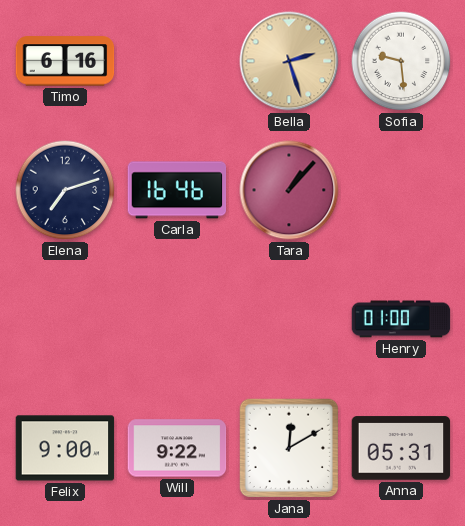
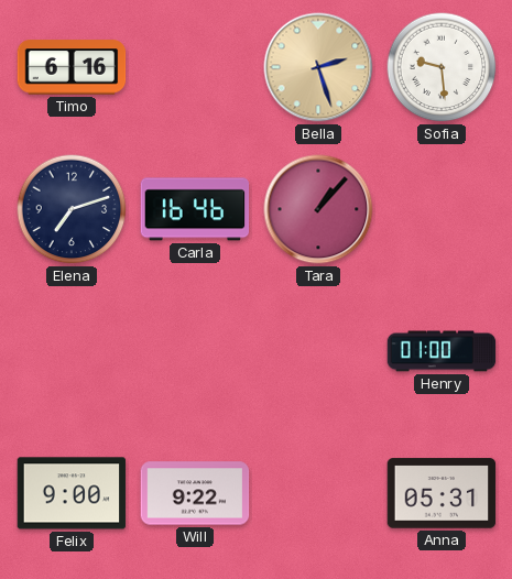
Jana: 12:10 -> none (289, 448)
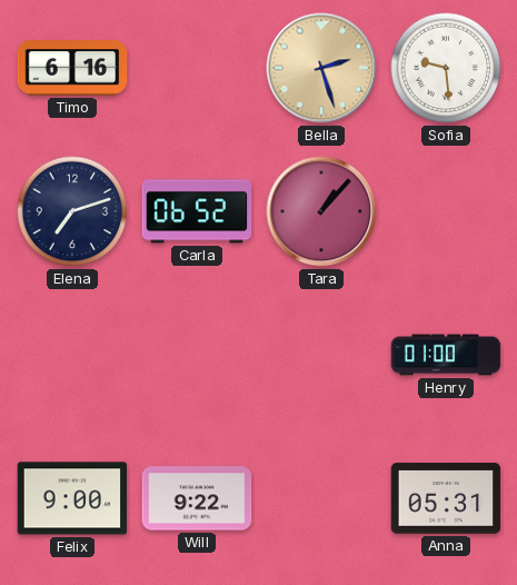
Carla: 16:46 -> 06:52 (197, 211)
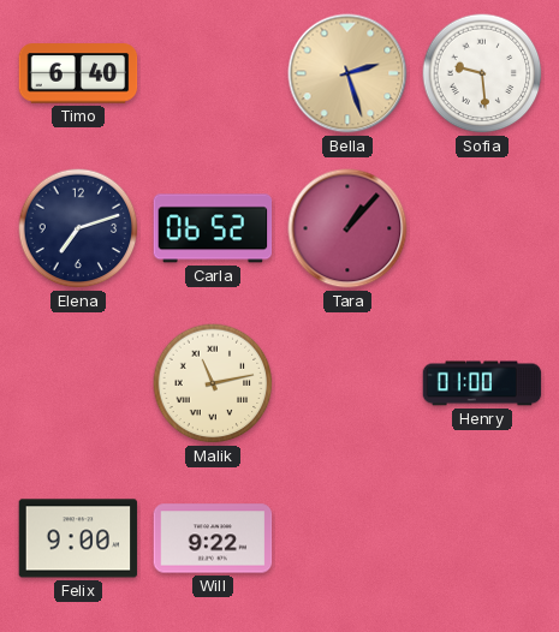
Timo: 6:16 -> 6:40 (78, 73)
Malik: none -> 11:13 (213, 383)
Anna: 05:31 -> none (446, 498)
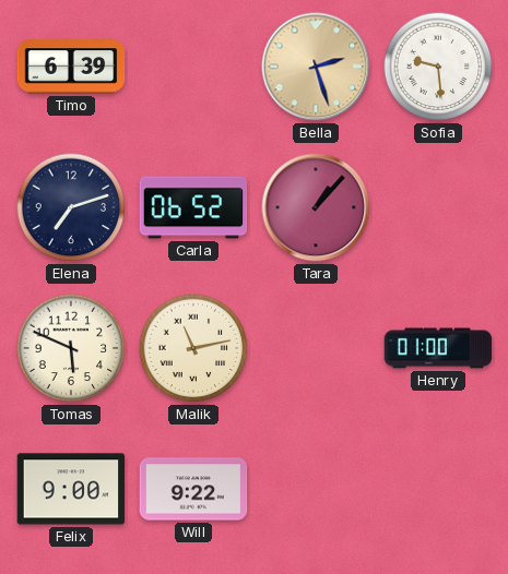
Timo: 6:40 -> 6:39 (71, 67)
Tomas: none -> 5:49 (71, 348)
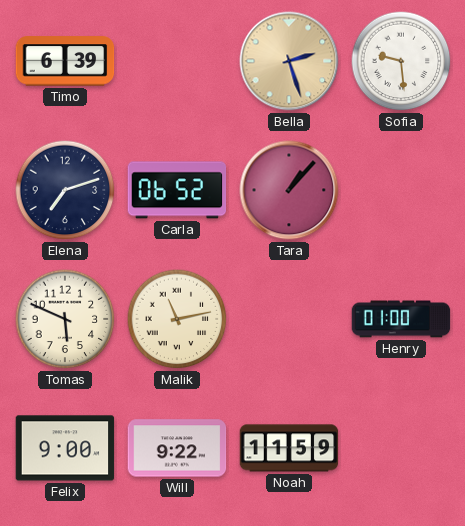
Noah: none -> 11:59 (289, 448)
